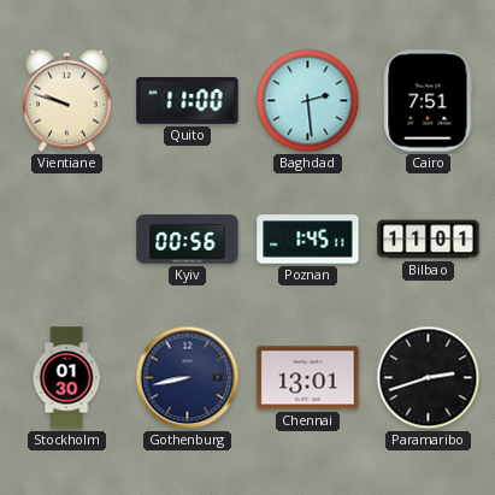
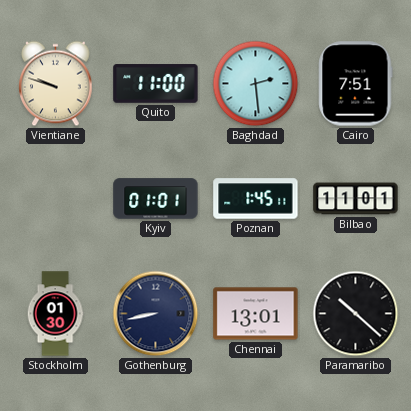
Kyiv: 00:56 -> 01:01 (156, 199)
Paramaribo: 2:42 -> 10:22 (356, 314)
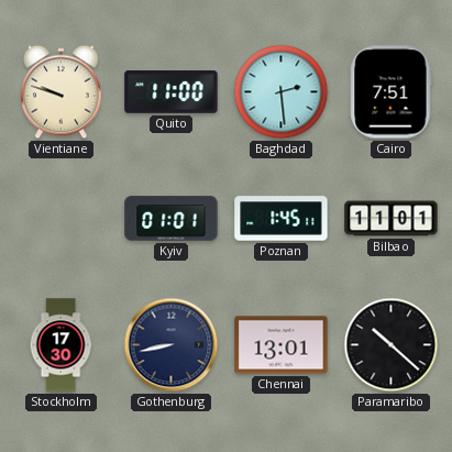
Stockholm: 01:30 -> 17:30 (60, 345)
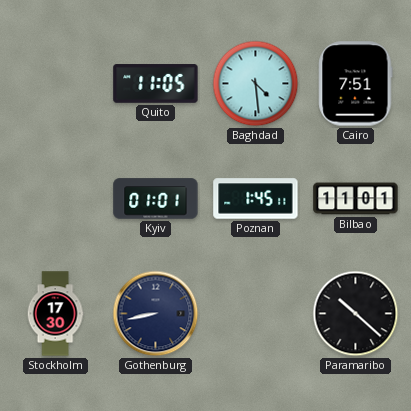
Vientiane: 9:48 -> none (62, 92)
Quito: 11:00 -> 11:05 (156, 84)
Baghdad: 2:29 -> 4:29 (256, 84)
Chennai: 13:01 -> none (282, 345)
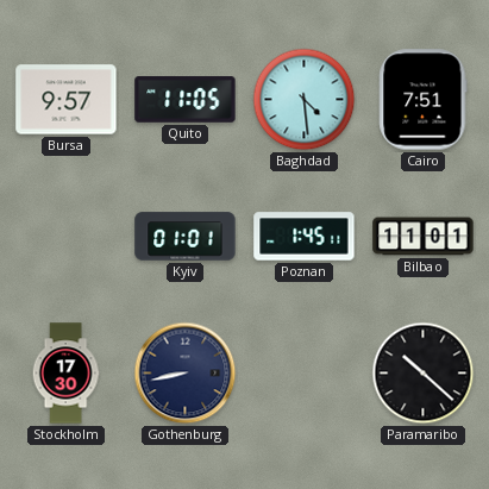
Bursa: none -> 9:57 (67, 100)
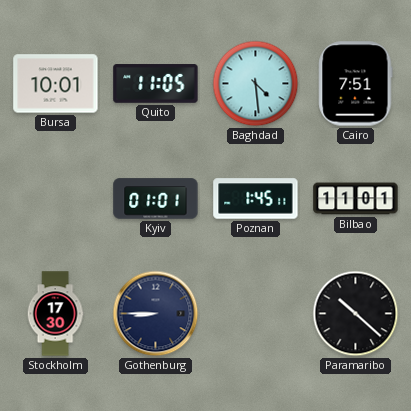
Bursa: 9:57 -> 10:01 (56, 84)
Gothenburg: 8:43 -> 8:45 (156, 314)
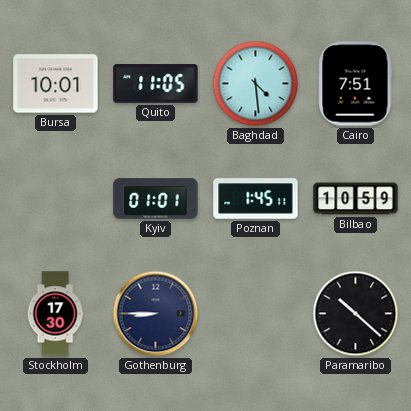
Bilbao: 11:01 -> 10:59 (356, 199)
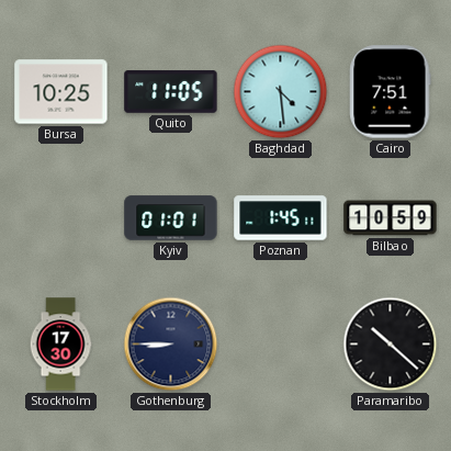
Bursa: 10:01 -> 10:25 (61, 92)
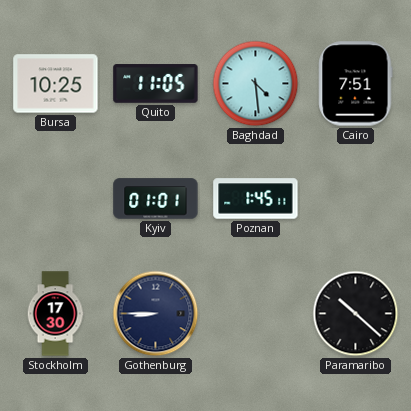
Bilbao: 10:59 -> none (391, 218)
